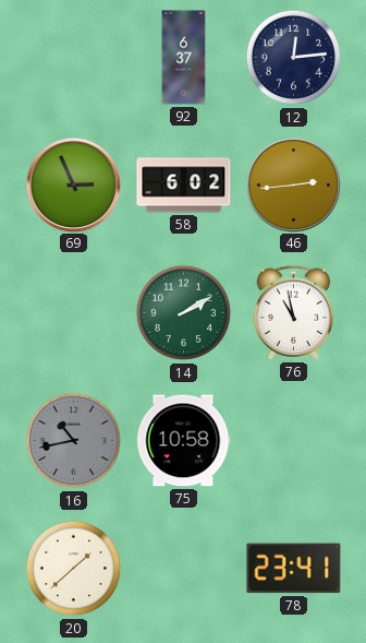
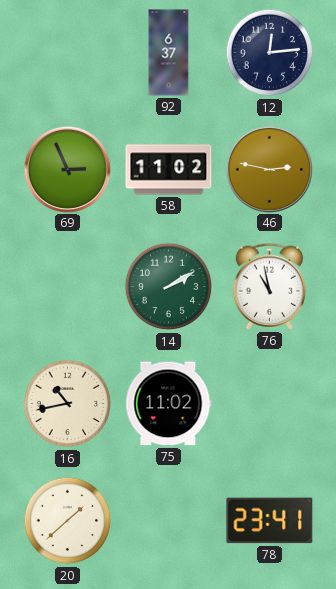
58: 6:02 -> 11:02 (169, 170)
46: 2:44 -> 2:47 (269, 169)
16 dial: grey -> cream (68, 404)
75: 10:58 -> 11:02 (169, 404)
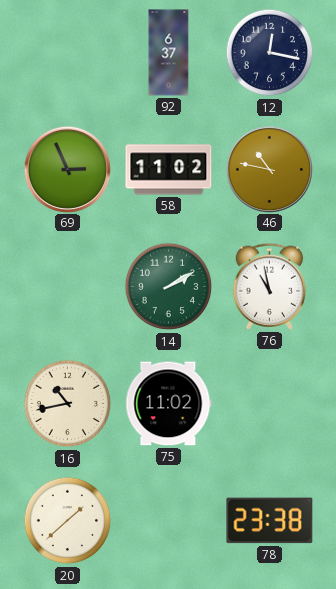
12: 12:14 -> 12:17 (270, 53)
46: 2:47 -> 10:47 (269, 169)
78: 23:41 -> 23:38 (270, 521)
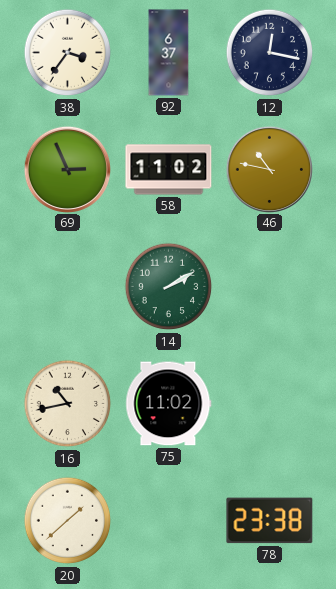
38: none -> 3:36 (68, 53)
76: 10:58 -> none (270, 286)
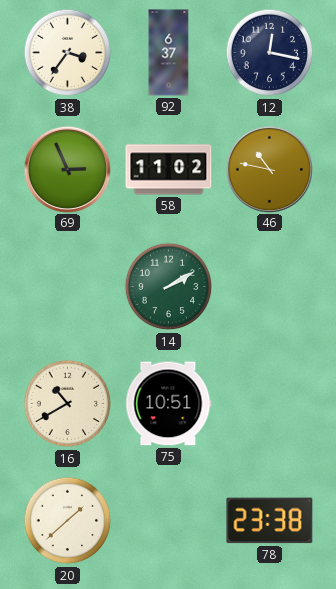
16: 10:43 -> 10:40 (68, 404)
75: 11:02 -> 10:51 (169, 404)
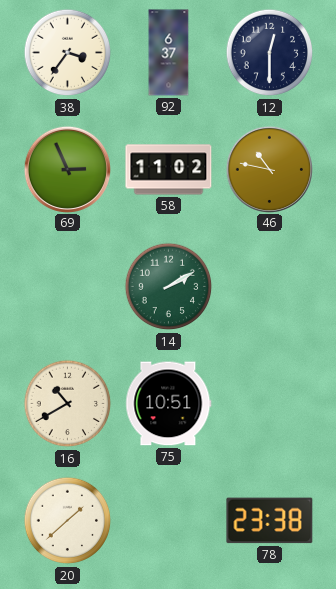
12: 12:17 -> 12:30 (270, 53)
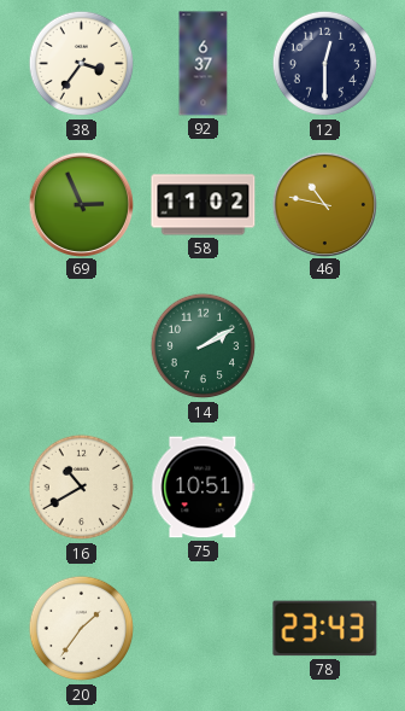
20: 1:38 -> 1:36 (82, 629)
78: 23:38 -> 23:43 (325, 629)
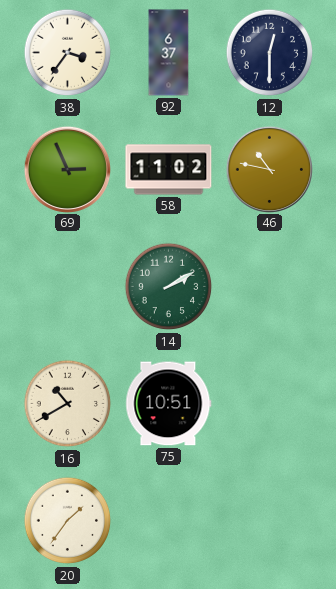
78: 23:43 -> none (325, 629)
